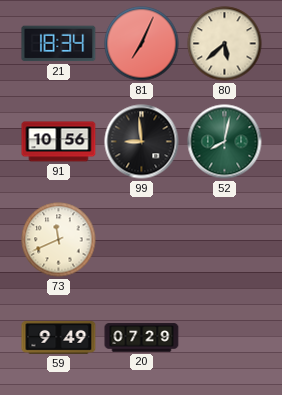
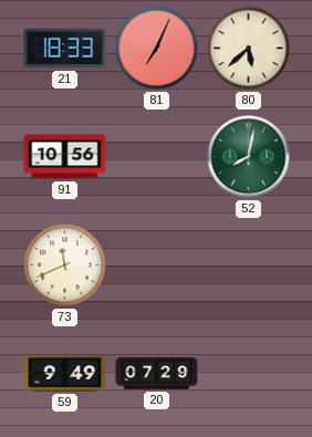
21: 18:34 -> 18:33 (65, 49)
99: 8:59 -> none (142, 142)
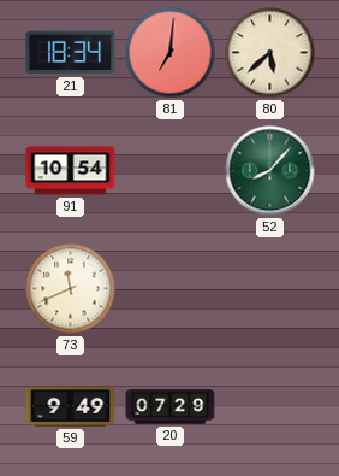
21: 18:33 -> 18:34 (71, 53)
81: 7:04 -> 7:01 (171, 53)
91: 10:56 -> 10:54 (71, 171)
52: 8:02 -> 8:07 (270, 171)
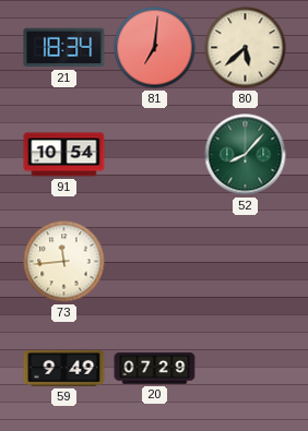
73: 11:41 -> 11:44 (64, 262)
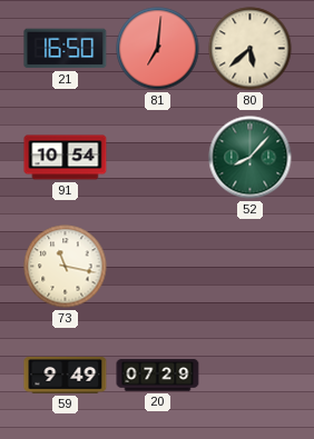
21: 18:34 -> 16:50 (66, 49)
73: 11:44 -> 11:17 (66, 267)
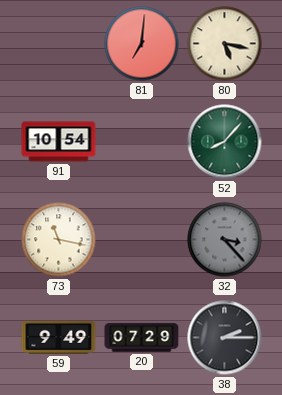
21: 16:50 -> none (66, 49)
80: 5:38 -> 5:17 (225, 44)
32: none -> 3:23 (225, 240)
38: none -> 2:15 (225, 338)
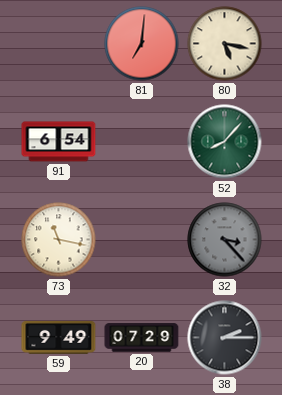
91: 10:54 -> 6:54 (59, 142)
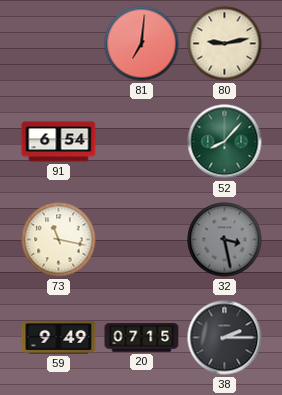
80: 5:17 -> 9:13 (225, 44)
32: 3:23 -> 3:28 (225, 240)
20: 07:29 -> 07:15 (142, 338)
